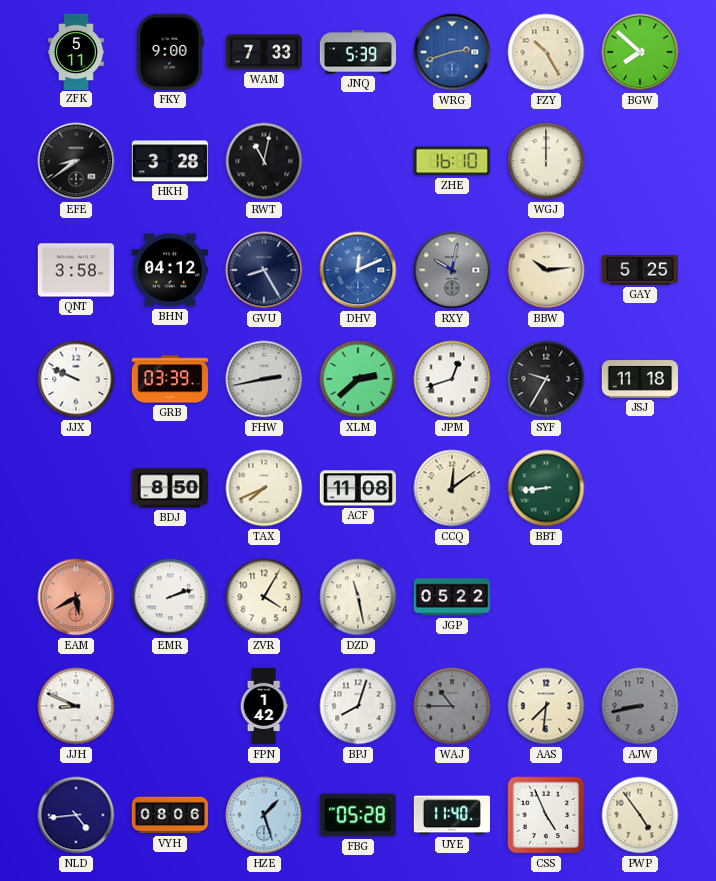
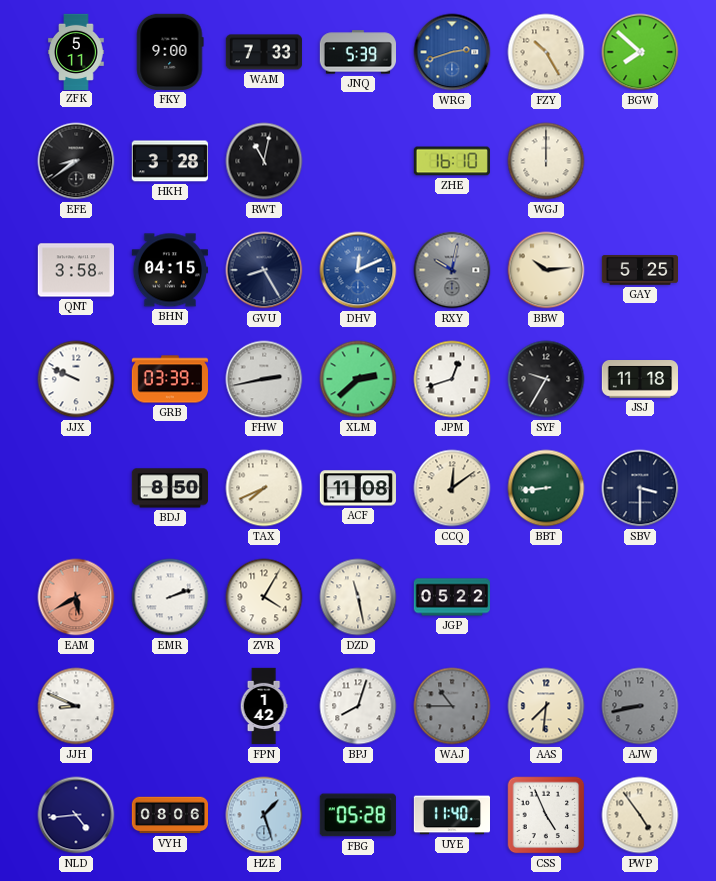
BHN: 04:12 -> 04:15 (170, 270)
SBV: none -> 3:30 (640, 488)
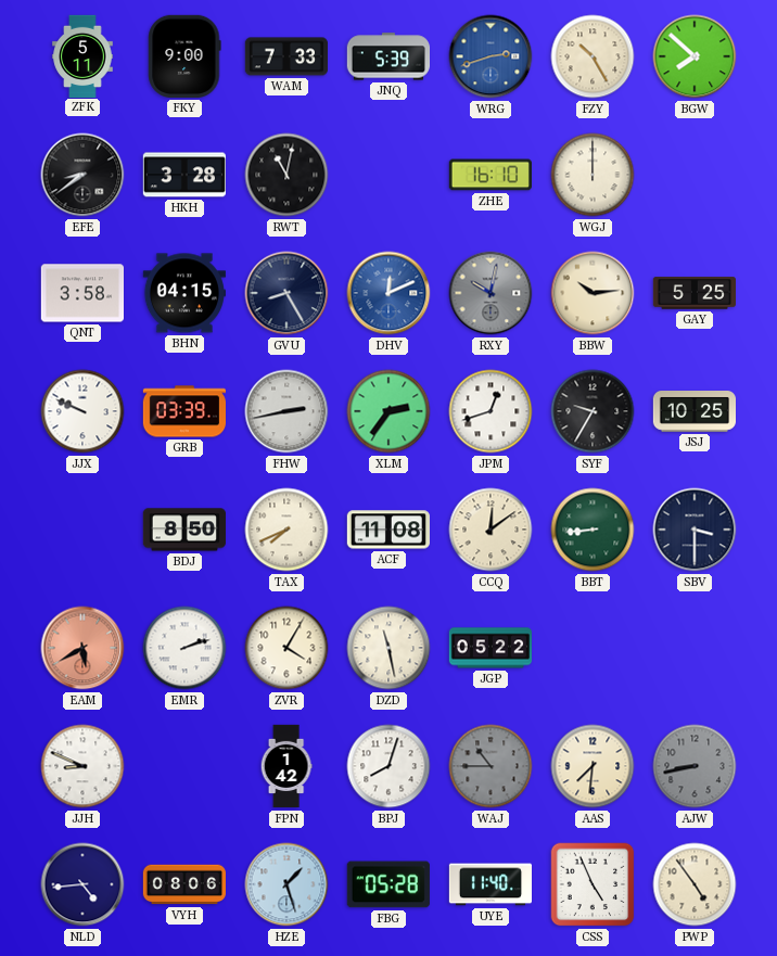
XLM: 2:38 -> 2:36 (389, 411)
JSJ: 11:18 -> 10:25 (693, 412)
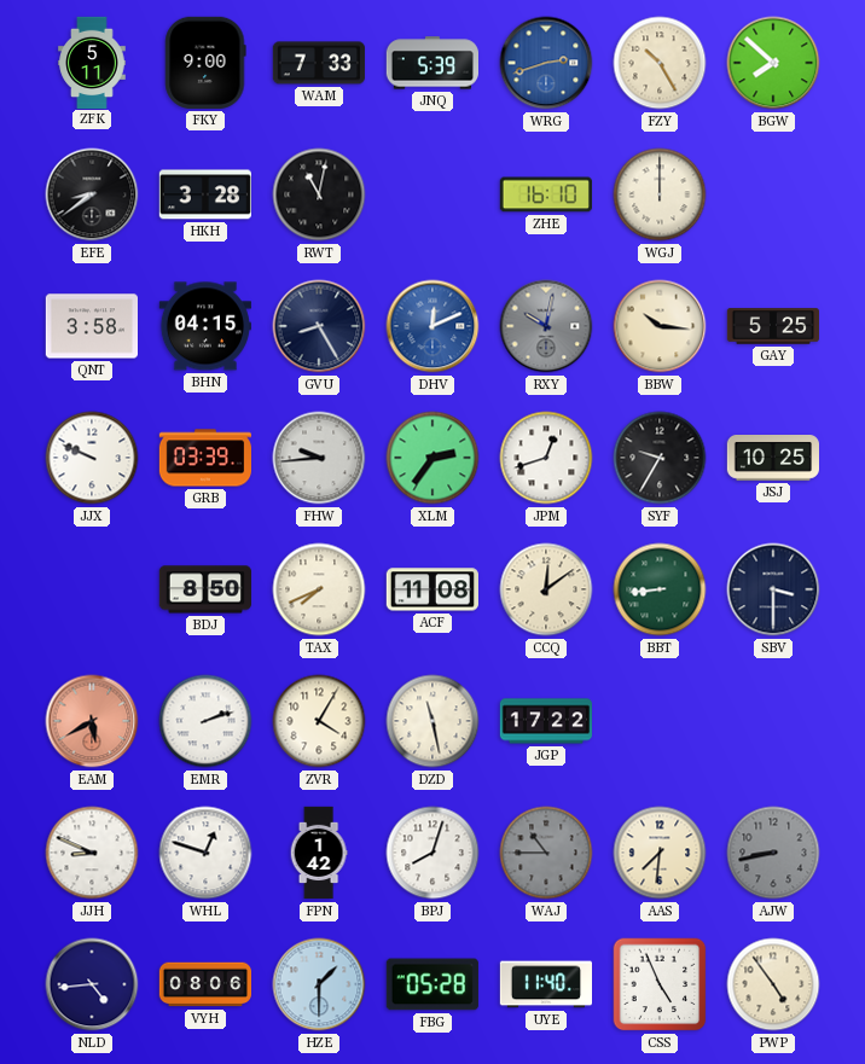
BBW: 10:14 -> 10:16 (660, 326)
FHW: 2:43 -> 9:44 (319, 458)
JGP: 05:22 -> 17:22 (545, 721)
WHL: none -> 12:48 (205, 853)
HZE: 1:27 -> 1:30 (319, 984)
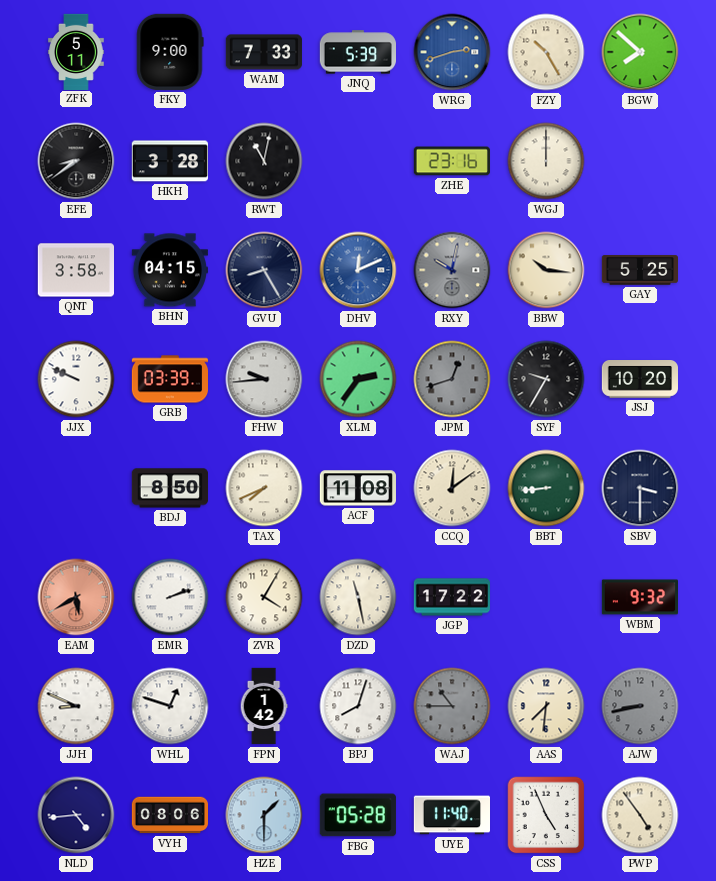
ZHE: 16:10 -> 23:16 (452, 161)
JPM dial: white -> grey (452, 379)
JSJ: 10:25 -> 10:20 (639, 380)
WBM: none -> 9:32 (639, 597)
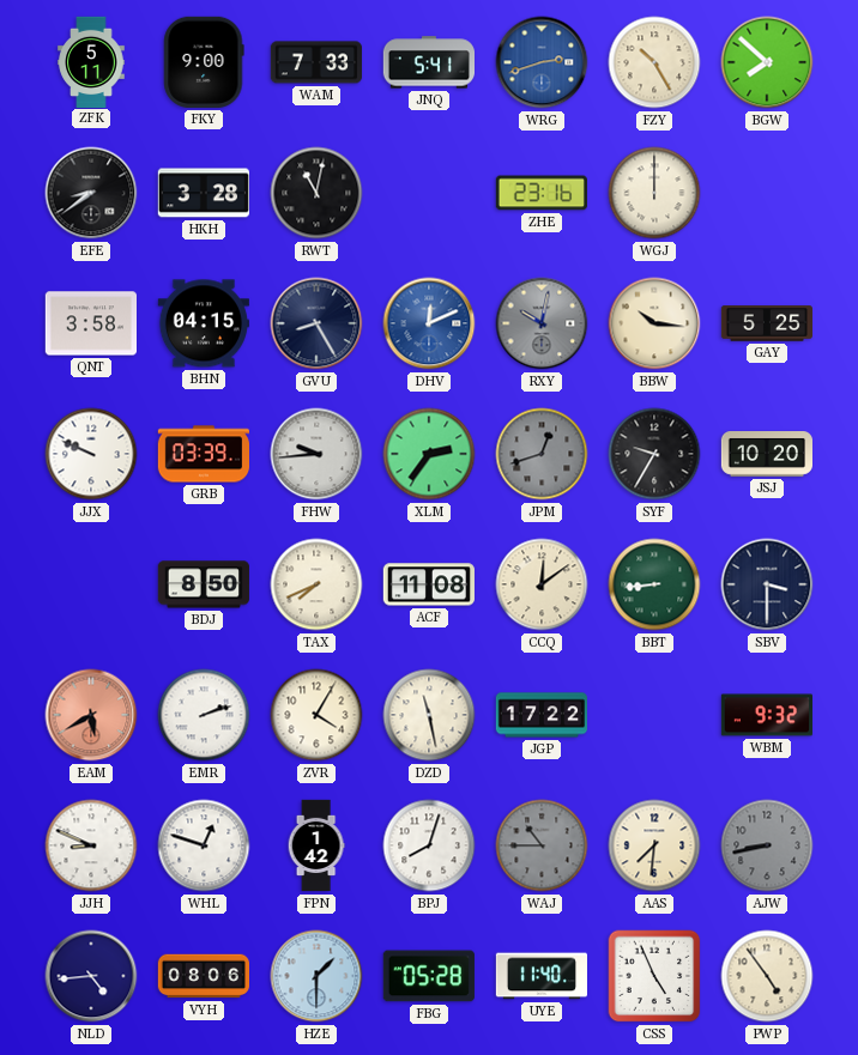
JNQ: 5:39 -> 5:41 (428, 62)
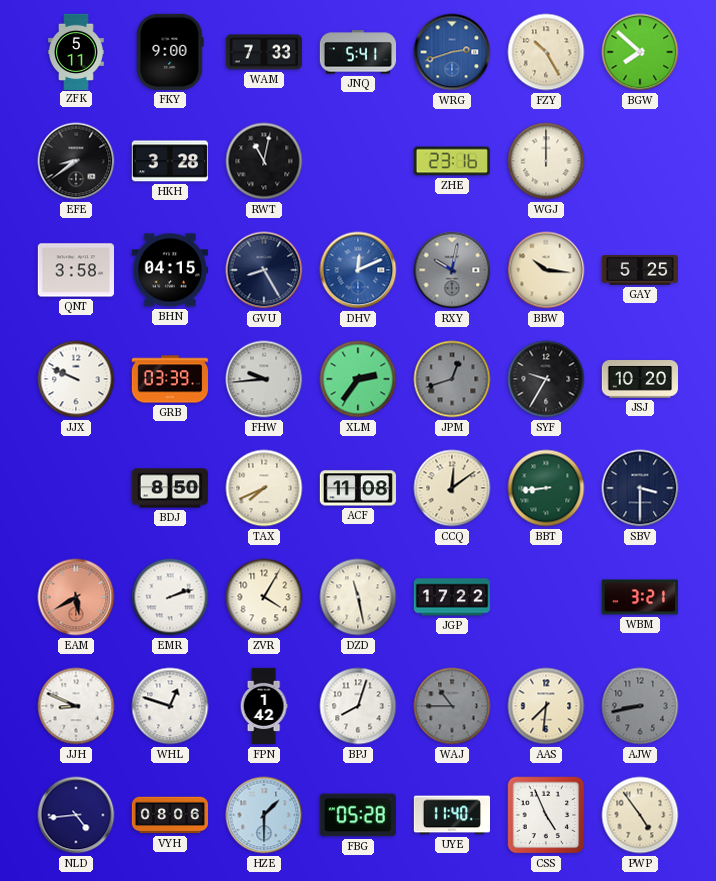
WBM: 9:32 -> 3:21 (639, 597)
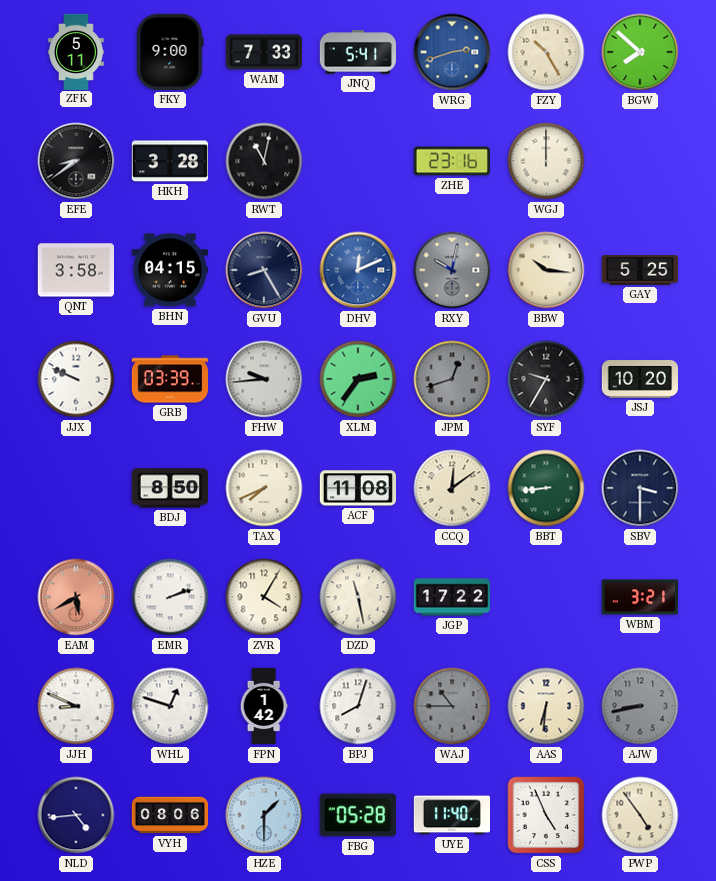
AAS: 7:31 -> 6:31 (546, 706)
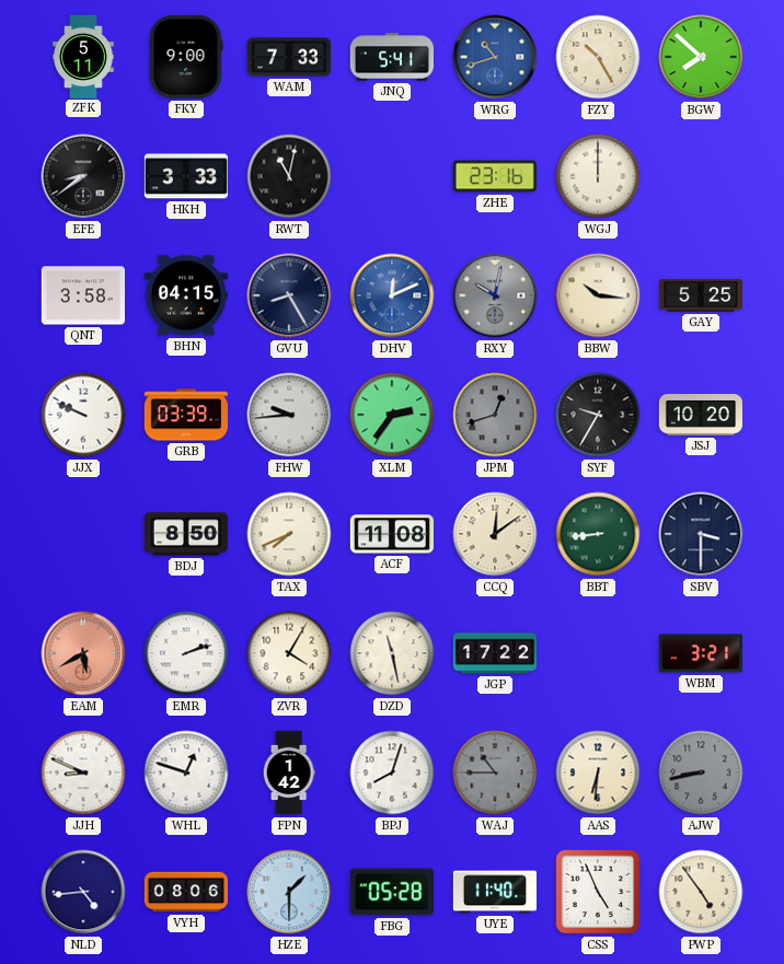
WRG: 2:42 -> 10:42 (495, 57)
HKH: 3:28 -> 3:33 (186, 176)
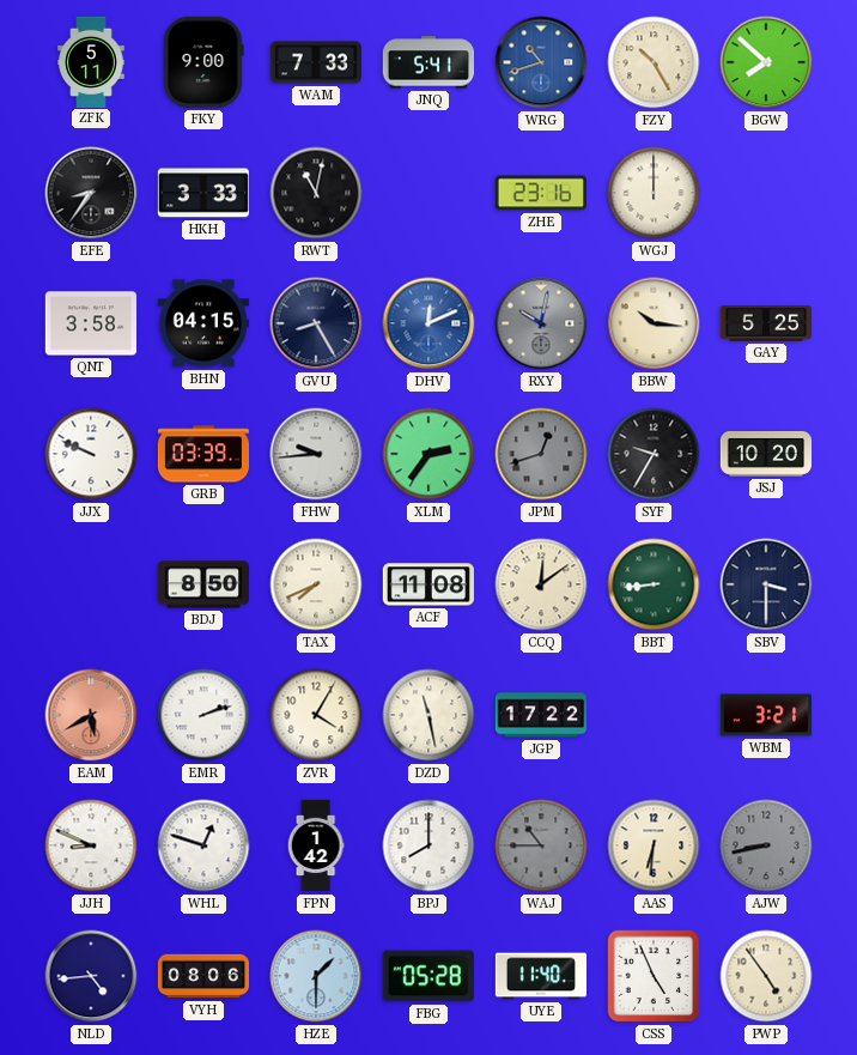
EFE: 8:39 -> 8:36 (91, 193)
BPJ: 8:03 -> 8:00 (428, 845)
